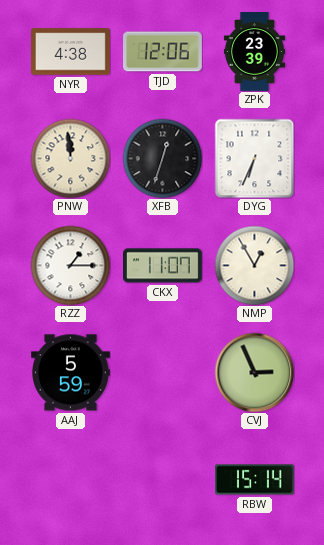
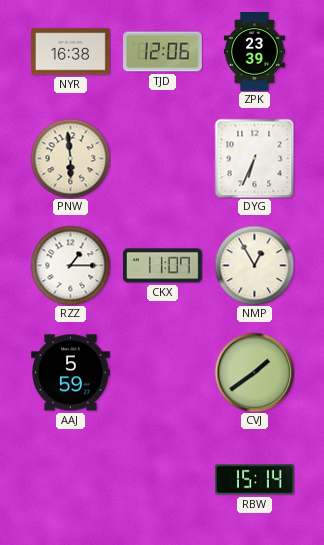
NYR: 4:38 -> 16:38 (71, 52)
PNW: 11:59 -> 5:59 (70, 158)
XFB: 12:33 -> none (162, 158)
CVJ: 2:56 -> 1:39 (254, 372)
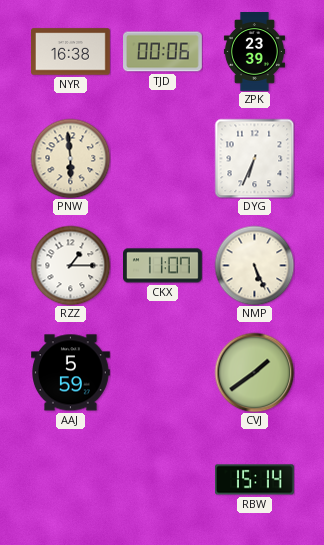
TJD: 12:06 -> 00:06 (163, 52)
NMP: 12:55 -> 5:26 (254, 265)
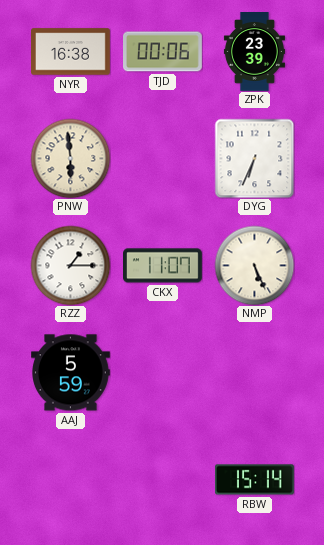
CVJ: 1:39 -> none (254, 372)
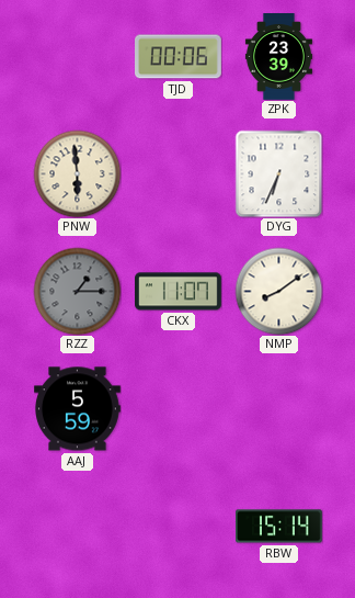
NYR: 16:38 -> none (71, 52)
RZZ dial: white -> grey (77, 291)
NMP: 5:26 -> 8:09 (278, 291)
